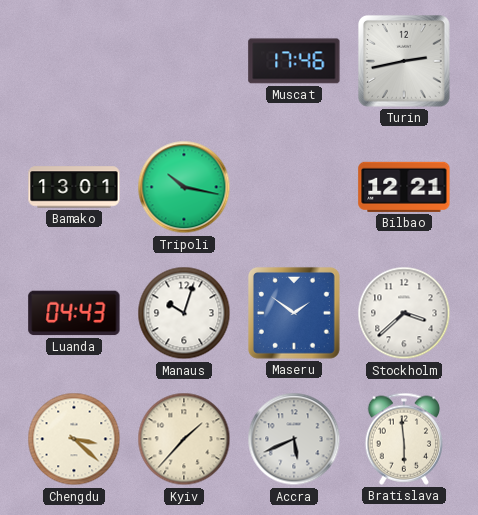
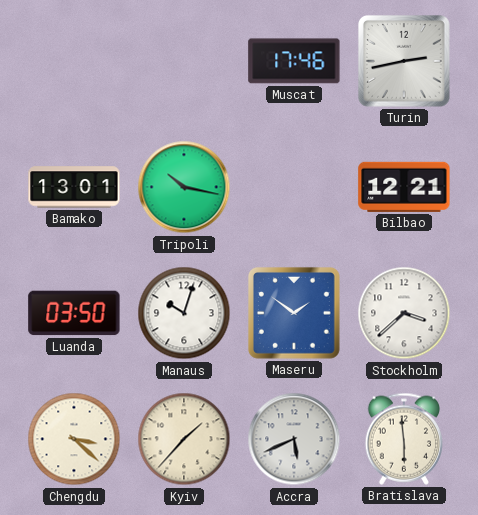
Luanda: 04:43 -> 03:50 (74, 313)
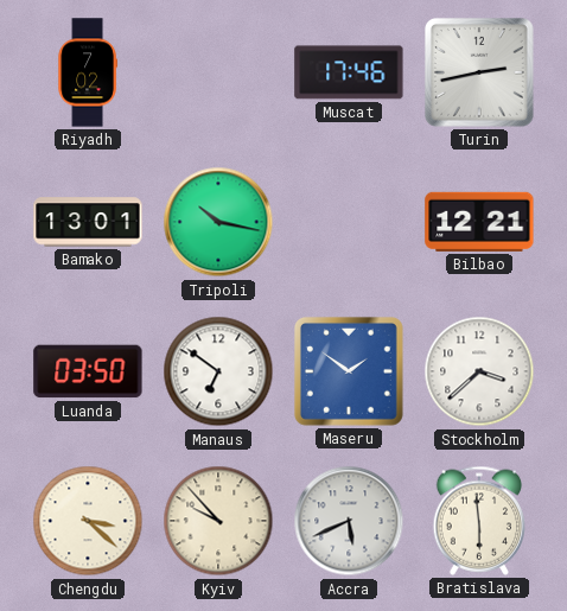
Riyadh: none -> 7:02 (88, 72)
Manaus: 10:03 -> 6:51 (218, 371)
Kyiv: 1:37 -> 9:53 (218, 521)
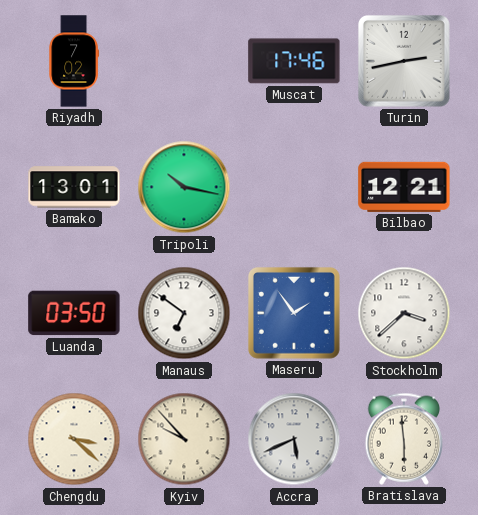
Maseru: 1:51 -> 1:54 (294, 313)
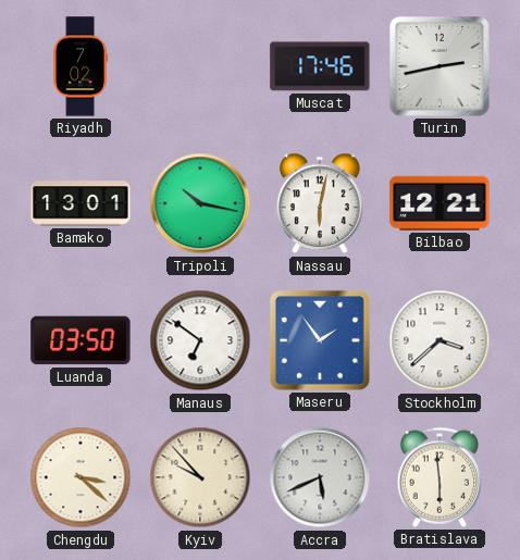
Nassau: none -> 6:02 (321, 203)
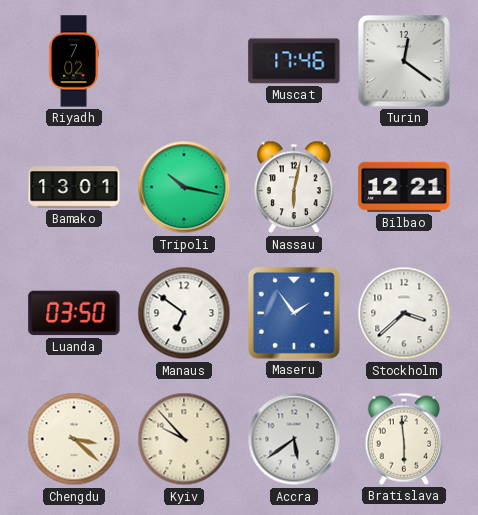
Turin: 2:43 -> 12:21 (404, 61)
Accra: 5:41 -> 5:39 (294, 439)
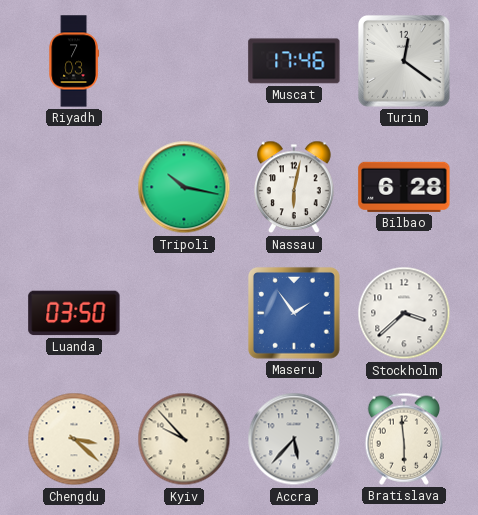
Riyadh: 7:02 -> 7:03 (74, 61)
Bamako: 13:01 -> none (74, 187)
Bilbao: 12:21 -> 6:28 (404, 187)
Manaus: 6:51 -> none (184, 313)
Accra: 5:39 -> 5:37 (294, 439)
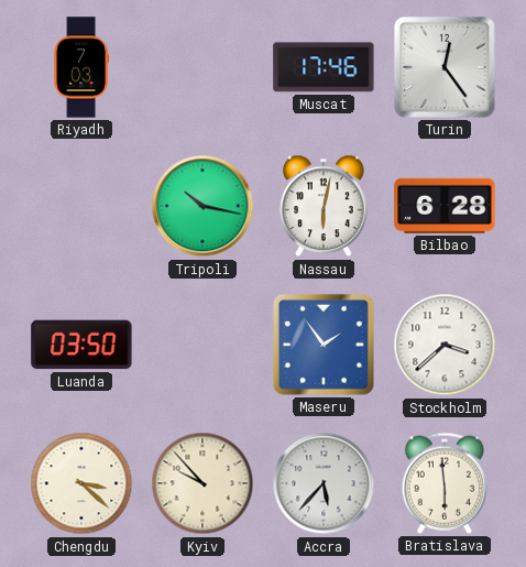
Turin: 12:21 -> 12:24 (445, 67)
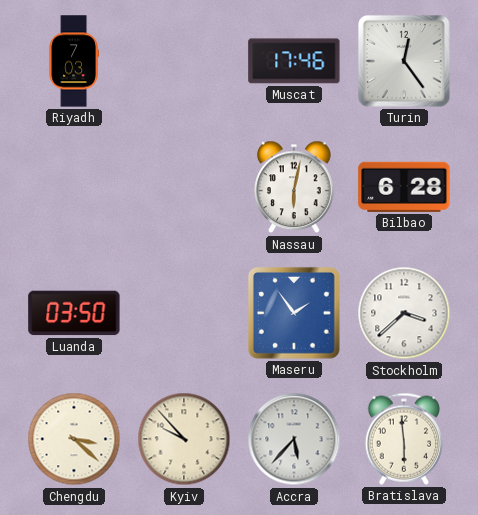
Tripoli: 10:17 -> none (202, 206)
